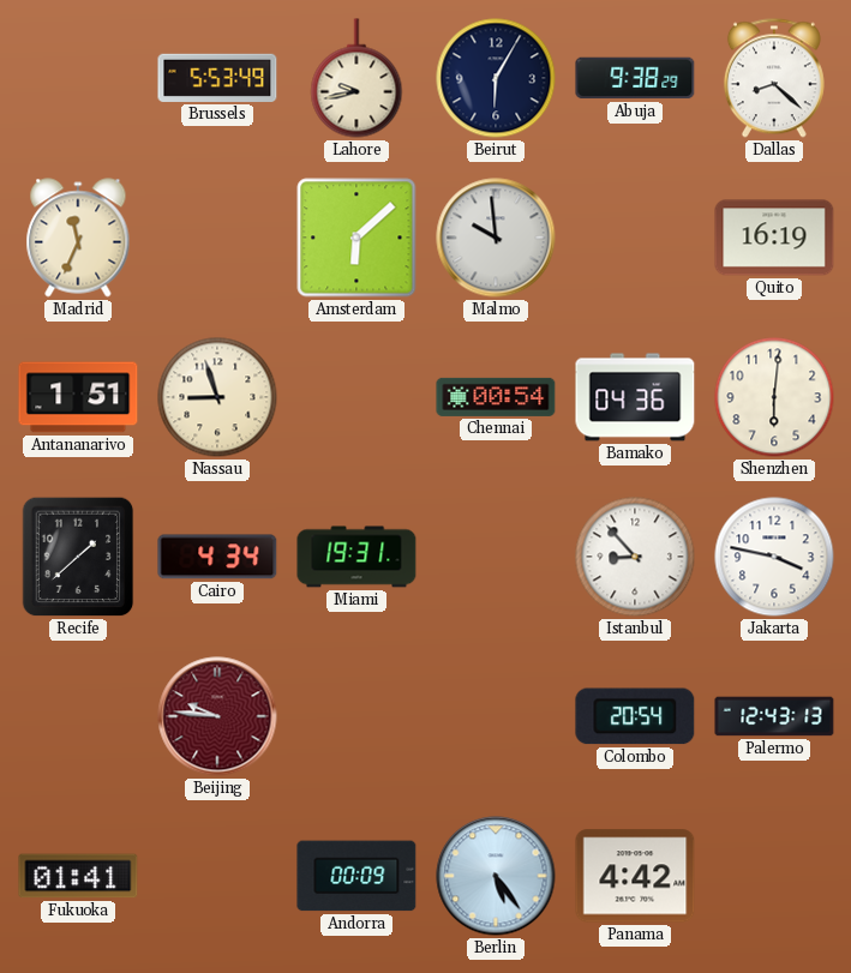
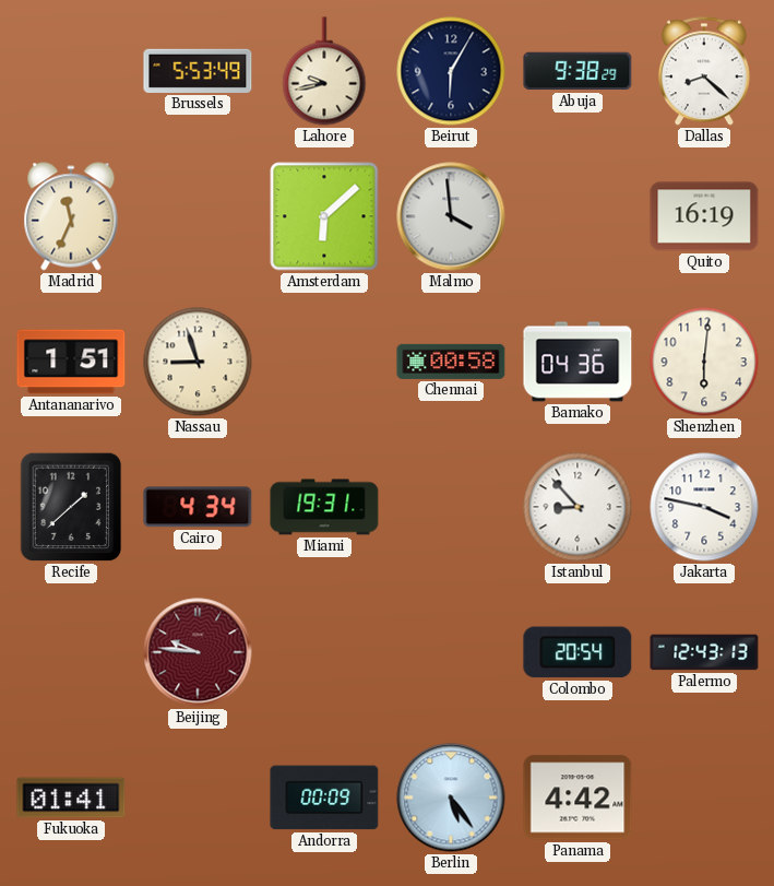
Malmo: 9:59 -> 3:59 (451, 216)
Chennai: 00:54 -> 00:58 (451, 362)
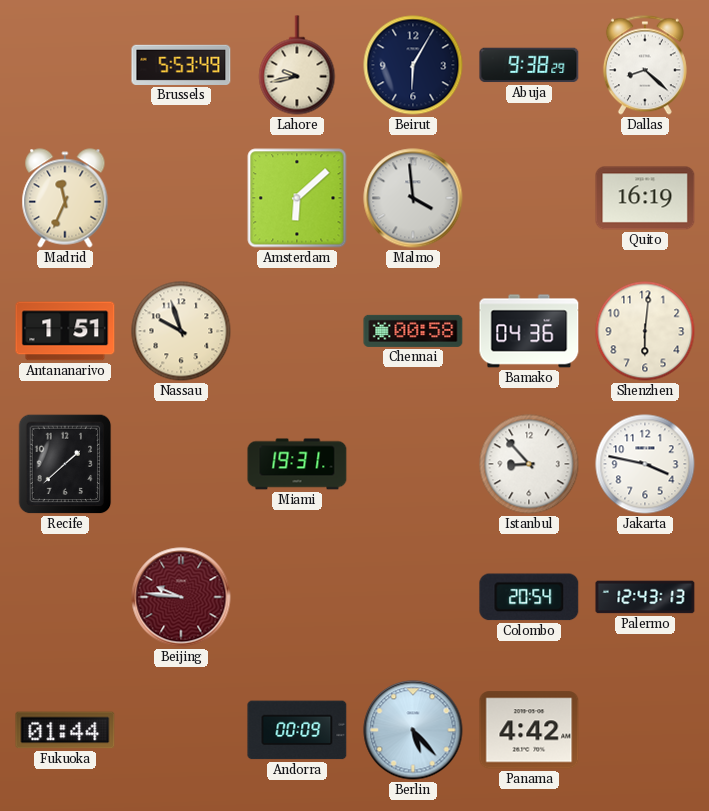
Nassau: 8:57 -> 9:57 (181, 331)
Cairo: 4:34 -> none (198, 507)
Fukuoka: 01:41 -> 01:44 (65, 730)
Berlin: 5:24 -> 5:23 (413, 730)
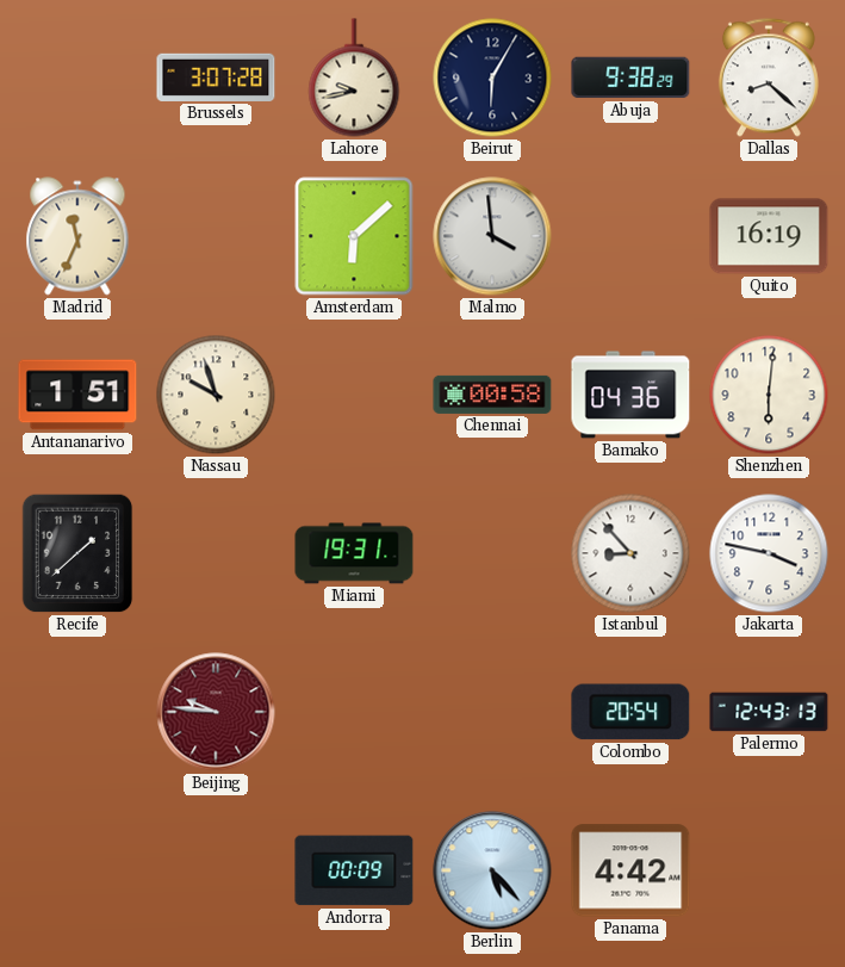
Brussels: 5:53 -> 3:07 (216, 78)
Fukuoka: 01:44 -> none (65, 730)
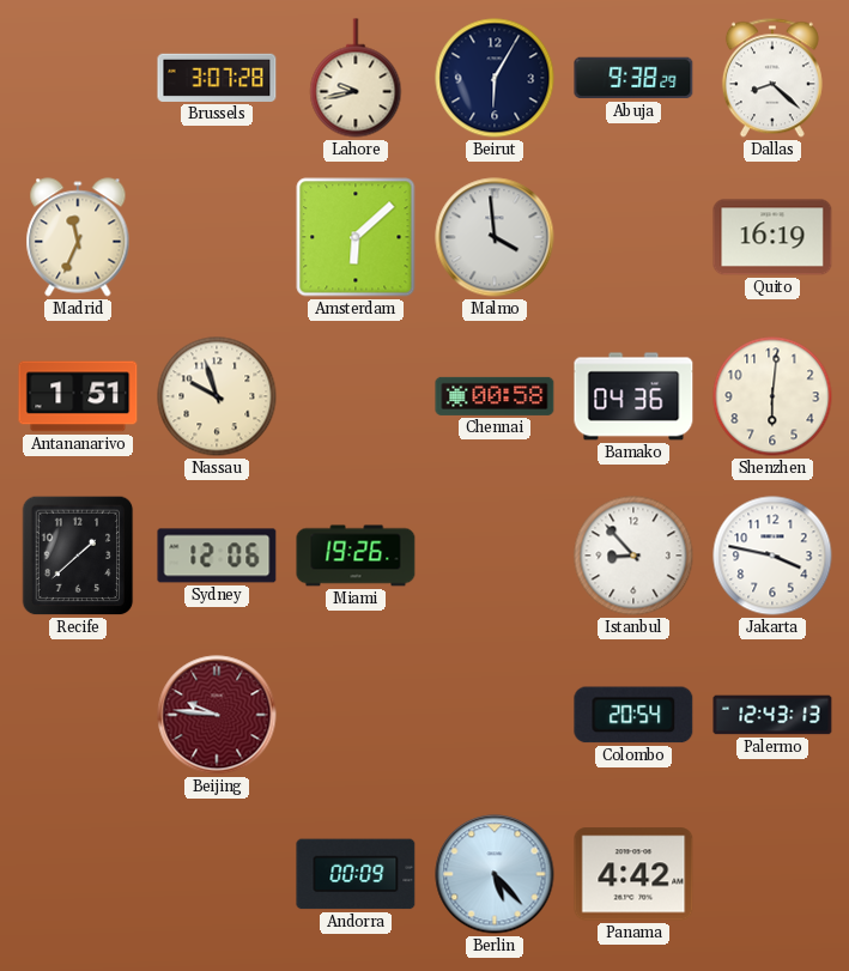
Sydney: none -> 12:06 (217, 556)
Miami: 19:31 -> 19:26 (356, 556)
